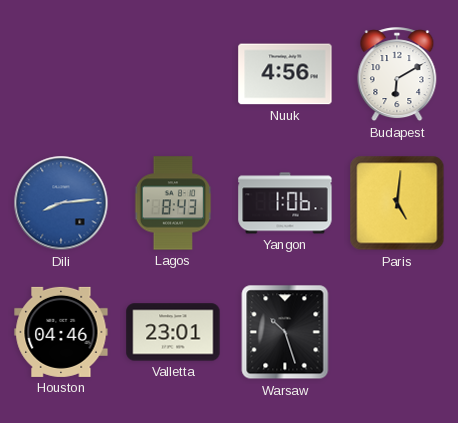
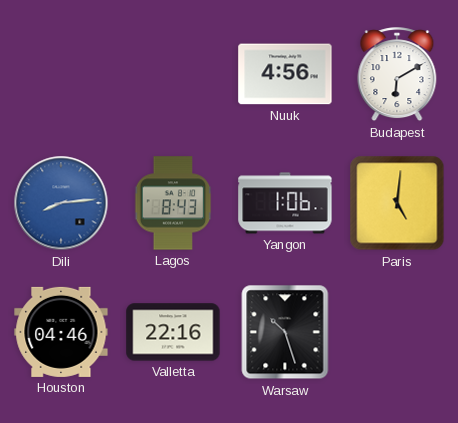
Valletta: 23:01 -> 22:16 (173, 332)
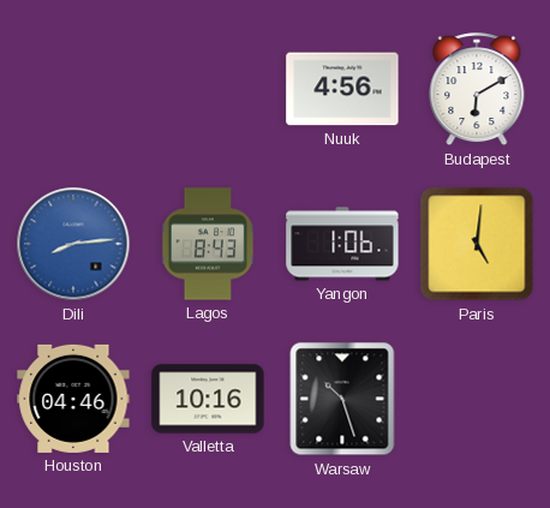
Valletta: 22:16 -> 10:16 (208, 399)
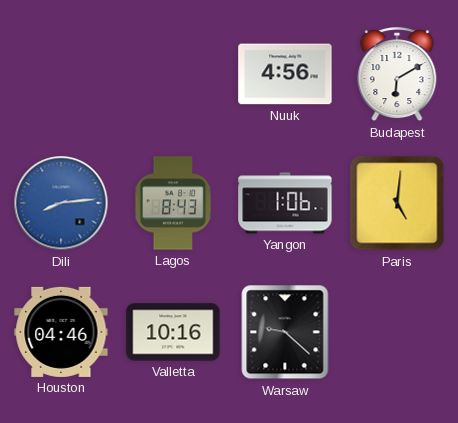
Warsaw: 10:27 -> 9:22 (285, 332)
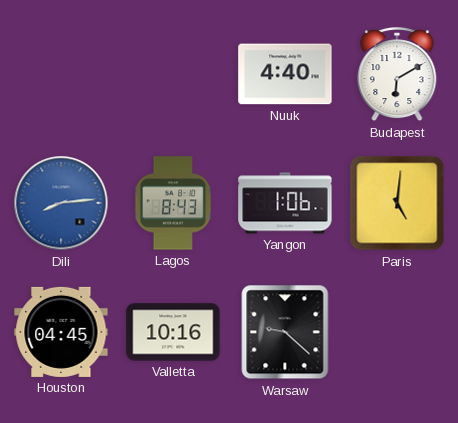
Nuuk: 4:56 -> 4:40 (285, 74)
Houston: 04:46 -> 04:45 (61, 332)
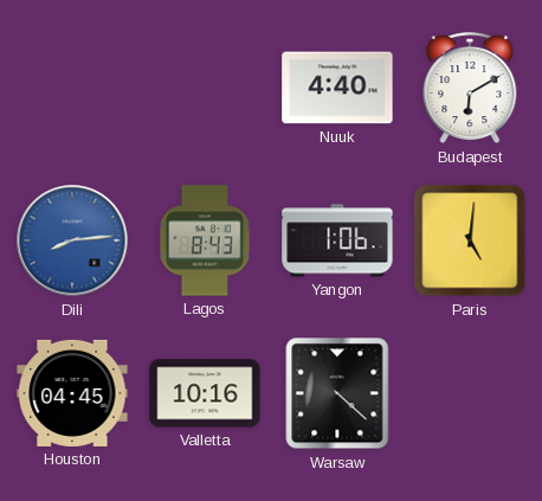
Warsaw: 9:22 -> 4:22 (337, 393)
